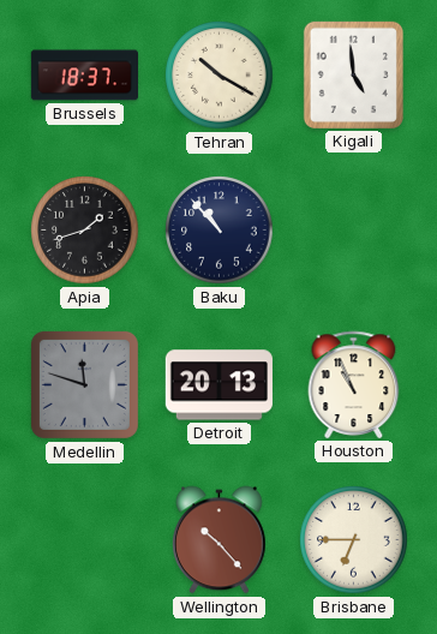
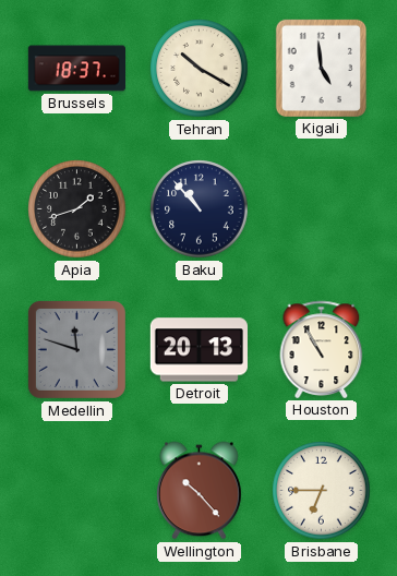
Houston: 10:56 -> 10:55 (322, 349)
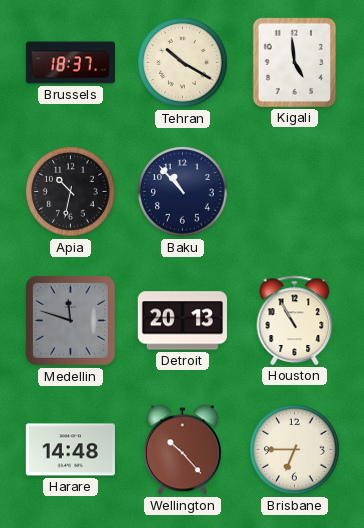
Apia: 1:42 -> 10:32 (71, 192)
Harare: none -> 14:48 (70, 450)
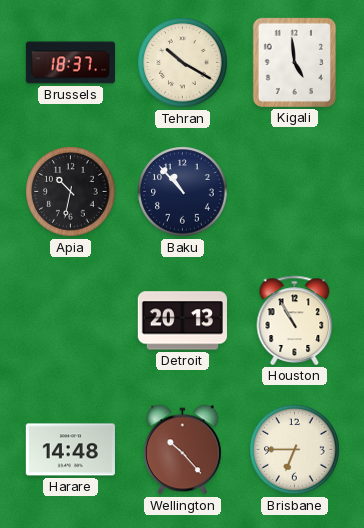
Medellin: 11:48 -> none (70, 320)
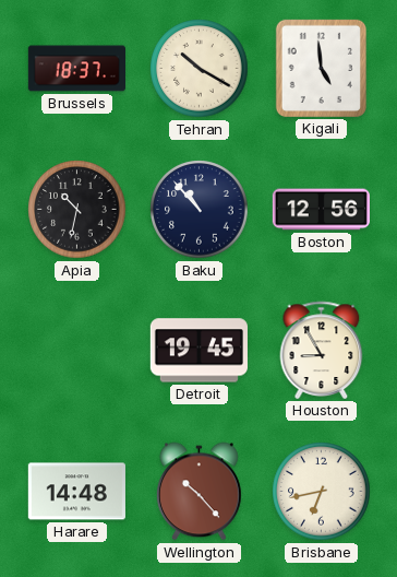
Boston: none -> 12:56 (321, 210)
Detroit: 20:13 -> 19:45 (198, 351)
Houston: 10:55 -> 8:55 (322, 350)
Brisbane: 6:45 -> 6:43 (322, 492)
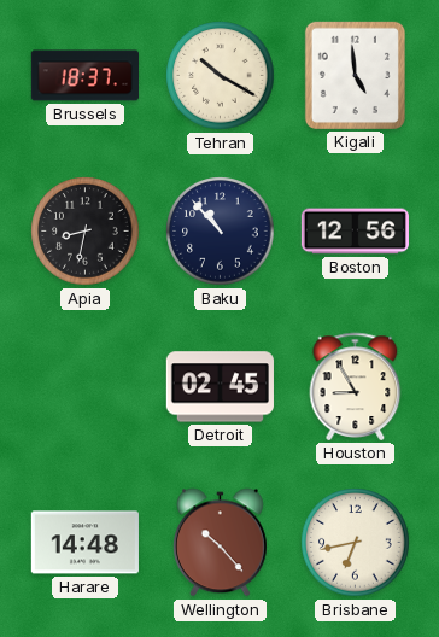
Apia: 10:32 -> 8:32 (86, 232)
Detroit: 19:45 -> 02:45 (219, 387)
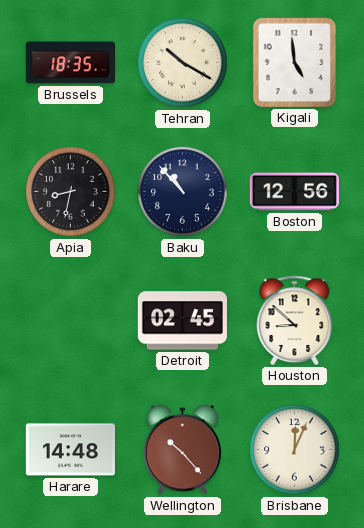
Brussels: 18:37 -> 18:35 (70, 63)
Houston: 8:55 -> 8:52 (295, 320)
Brisbane: 6:43 -> 12:04 (295, 450)
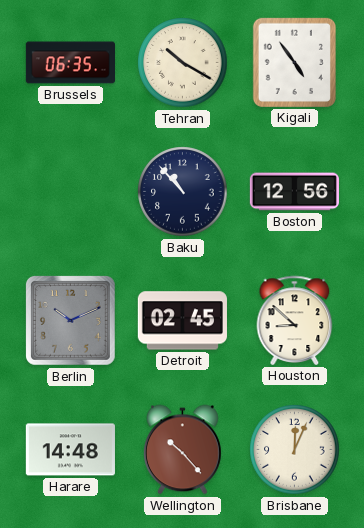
Brussels: 18:35 -> 06:35 (70, 63)
Kigali: 4:59 -> 4:54 (294, 62)
Apia: 8:32 -> none (71, 192)
Berlin: none -> 10:11 (70, 320)
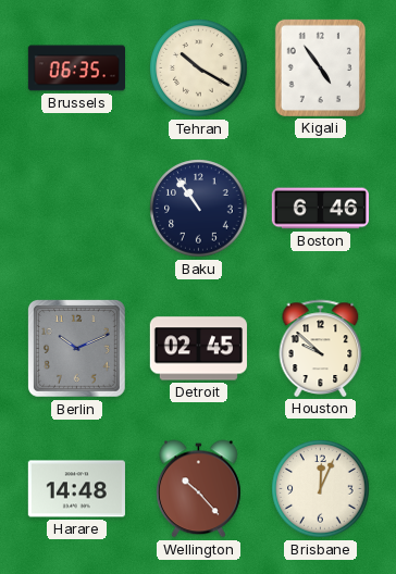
Baku: 10:53 -> 10:54 (199, 209)
Boston: 12:56 -> 6:46 (320, 209)
Houston: 8:52 -> 9:52 (321, 348)
